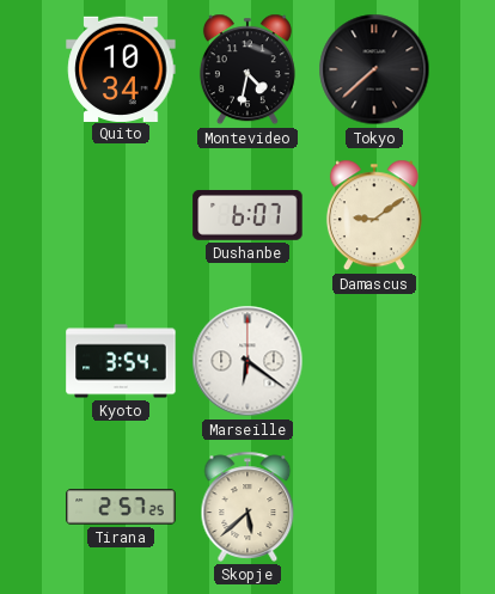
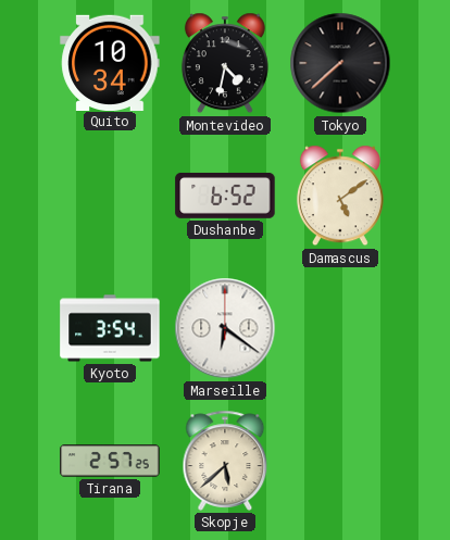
Dushanbe: 6:07 -> 6:52 (225, 196)
Damascus: 9:09 -> 5:09 (340, 196)
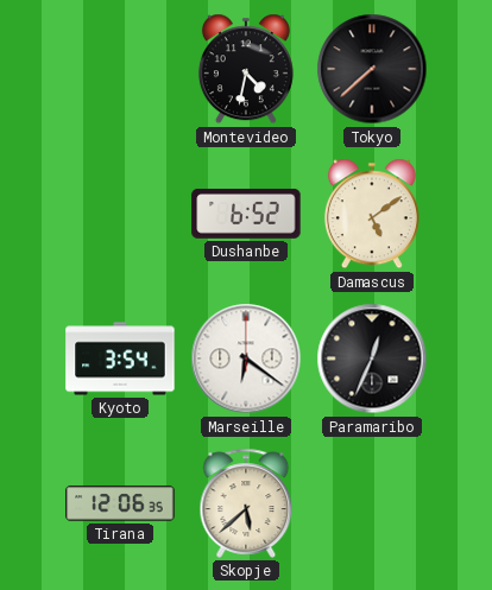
Quito: 10:34 -> none (110, 62)
Paramaribo: none -> 12:34 (372, 359)
Tirana: 2:57 -> 12:06 (120, 503)
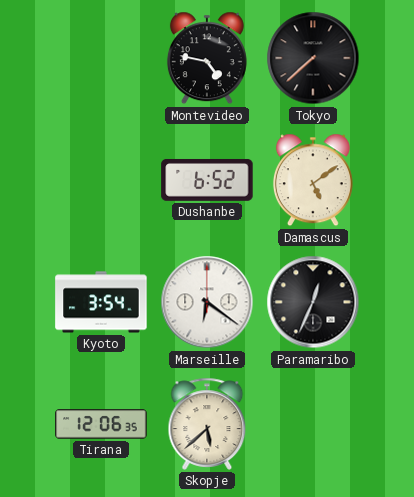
Montevideo: 4:32 -> 4:47 (207, 58)
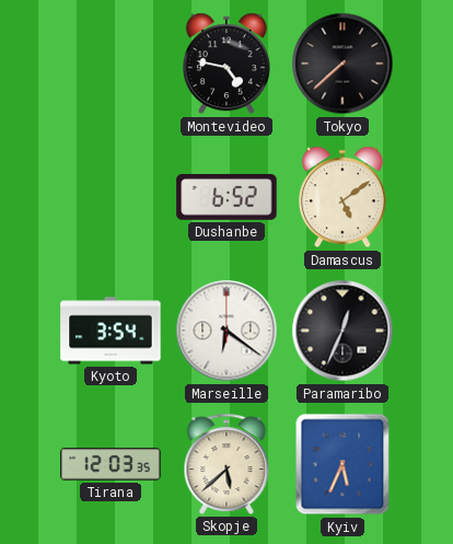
Tirana: 12:06 -> 12:03 (111, 464)
Kyiv: none -> 5:34 (342, 464)
